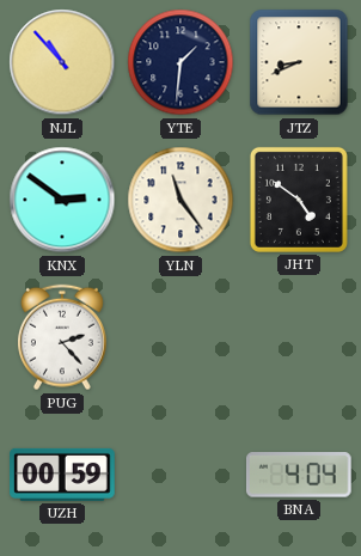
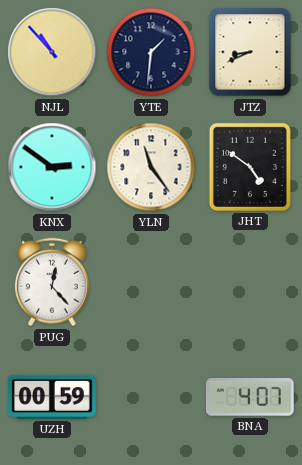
PUG: 2:23 -> 12:23 (52, 282)
BNA: 4:04 -> 4:07 (250, 397)
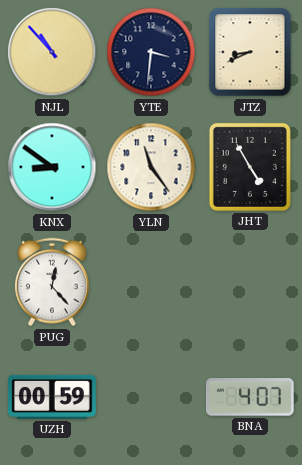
YTE: 1:31 -> 3:31 (151, 52)
KNX: 2:51 -> 8:51 (52, 167)
JHT: 4:51 -> 4:55 (250, 167)
